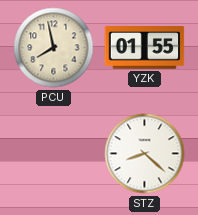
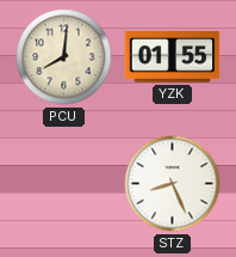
PCU: 7:58 -> 8:01 (64, 57)
STZ: 8:22 -> 8:26 (173, 184)
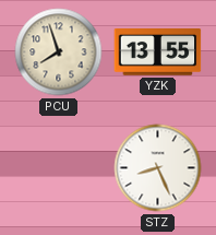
PCU: 8:01 -> 7:57 (59, 52)
YZK: 01:55 -> 13:55 (158, 52)
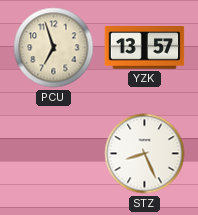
PCU: 7:57 -> 6:57 (54, 48)
YZK: 13:55 -> 13:57 (145, 48)
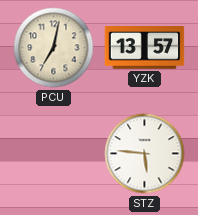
PCU: 6:57 -> 7:02 (54, 48)
STZ: 8:26 -> 5:46 (145, 154)
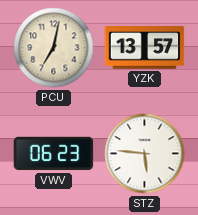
VWV: none -> 06:23 (54, 154)
